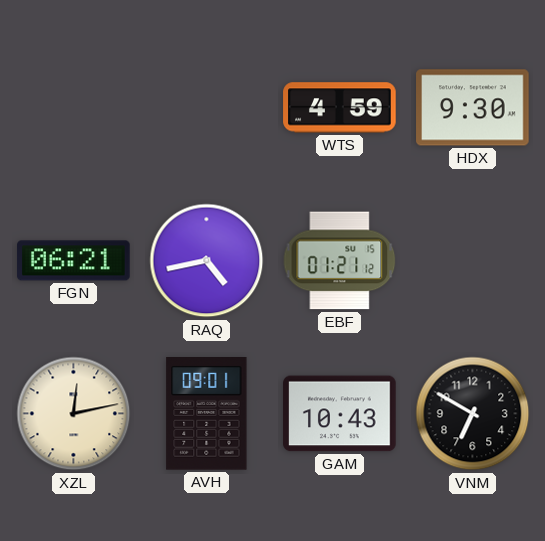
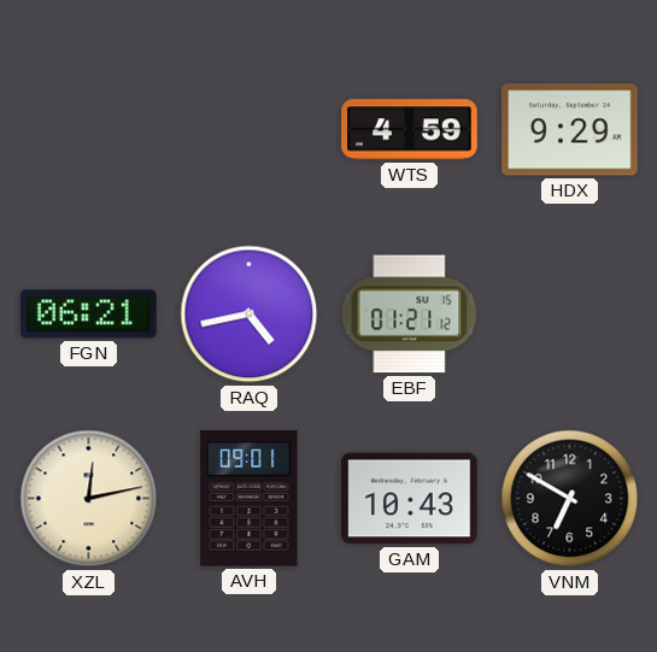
HDX: 9:30 -> 9:29 (570, 130)
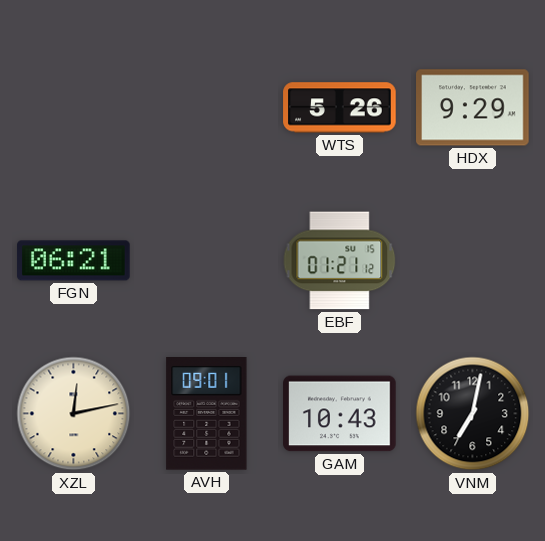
WTS: 4:59 -> 5:26 (340, 108)
RAQ: 4:43 -> none (250, 315)
VNM: 6:50 -> 7:02 (473, 414)
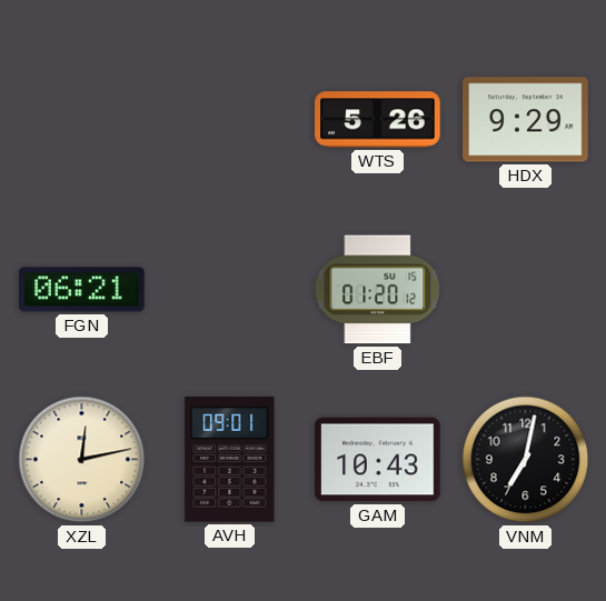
EBF: 01:21 -> 01:20 (378, 290)
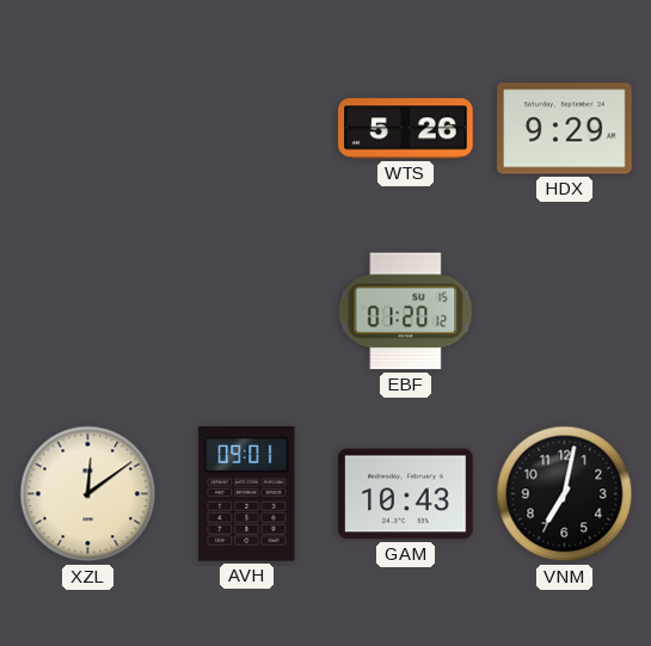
FGN: 06:21 -> none (82, 290)
XZL: 12:13 -> 12:09 (88, 494)
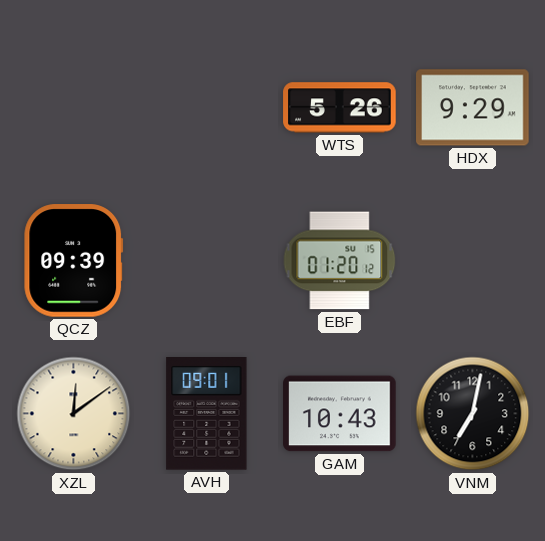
QCZ: none -> 09:39 (74, 261)
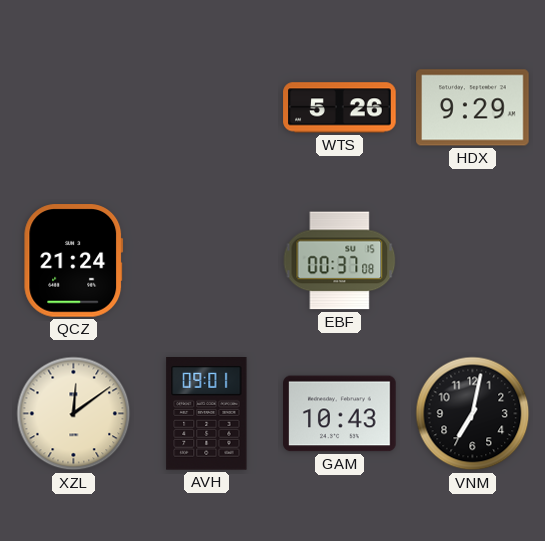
QCZ: 09:39 -> 21:24 (74, 261)
EBF: 01:20 -> 00:37 (340, 261)
